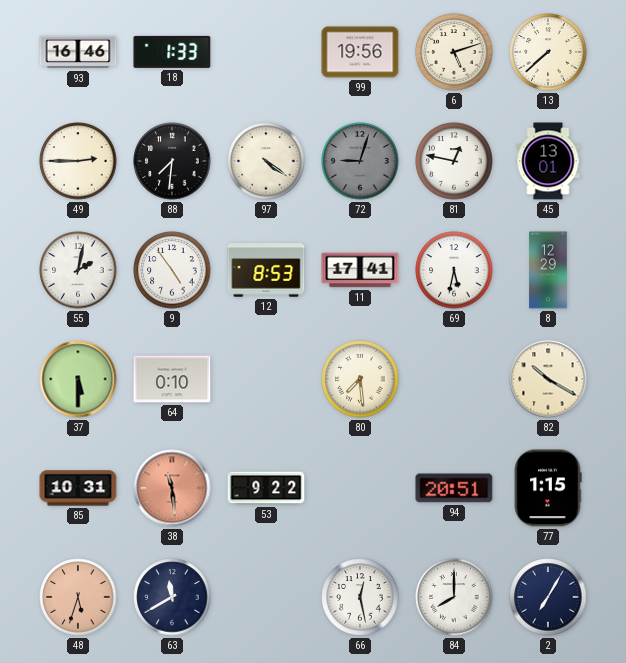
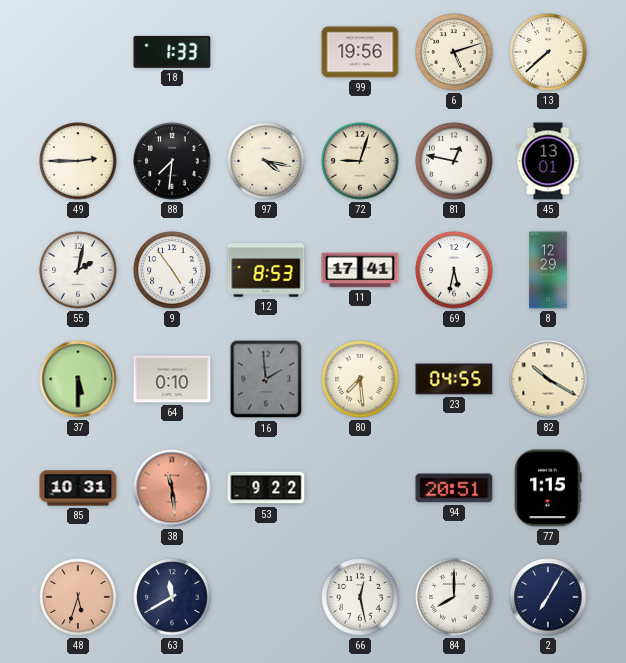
93: 16:46 -> none (78, 52)
97: 4:21 -> 4:17 (266, 161)
72 dial: grey -> cream (360, 161)
16: none -> 1:59 (266, 379)
23: none -> 04:55 (454, 379)
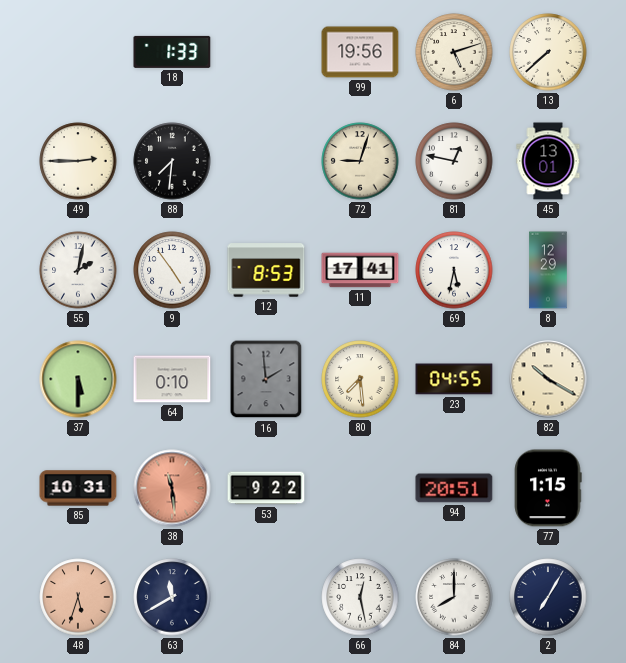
97: 4:17 -> none (266, 161)
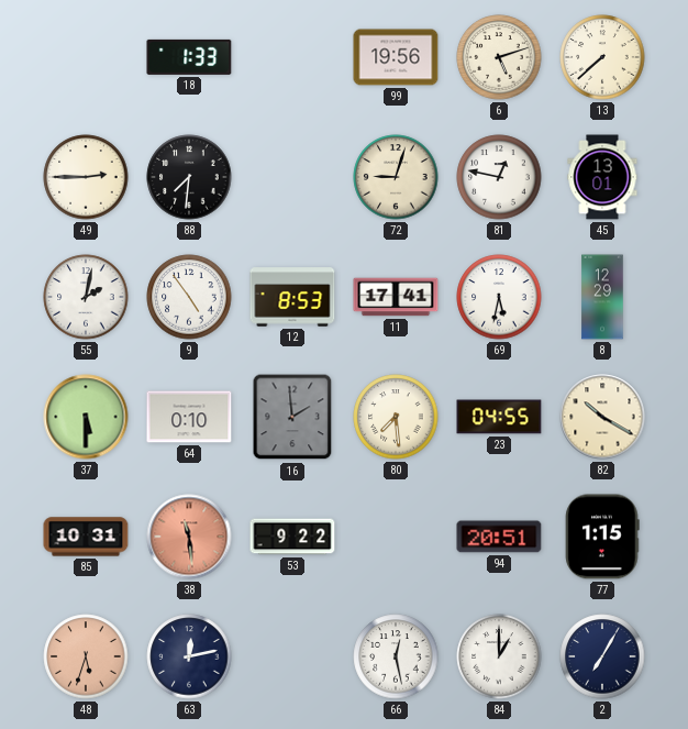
63: 11:40 -> 12:13 (189, 656)
84: 8:00 -> 1:00 (499, 656)
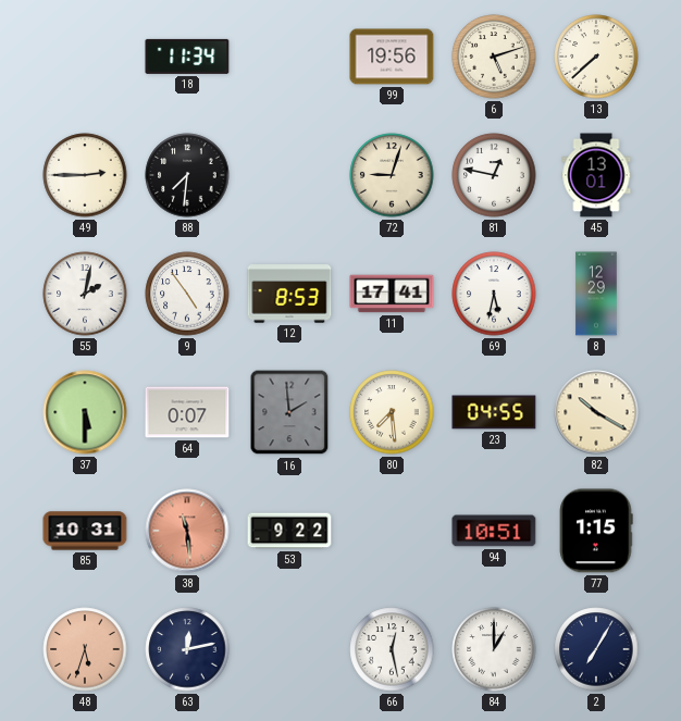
18: 1:33 -> 11:34 (187, 57)
64: 0:10 -> 0:07 (187, 412)
94: 20:51 -> 10:51 (494, 531)
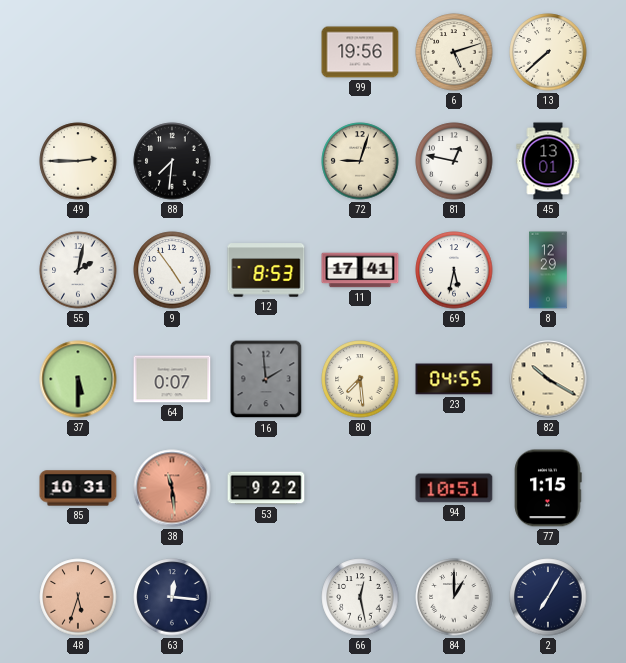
18: 11:34 -> none (187, 57)
63: 12:13 -> 12:16 (172, 597)
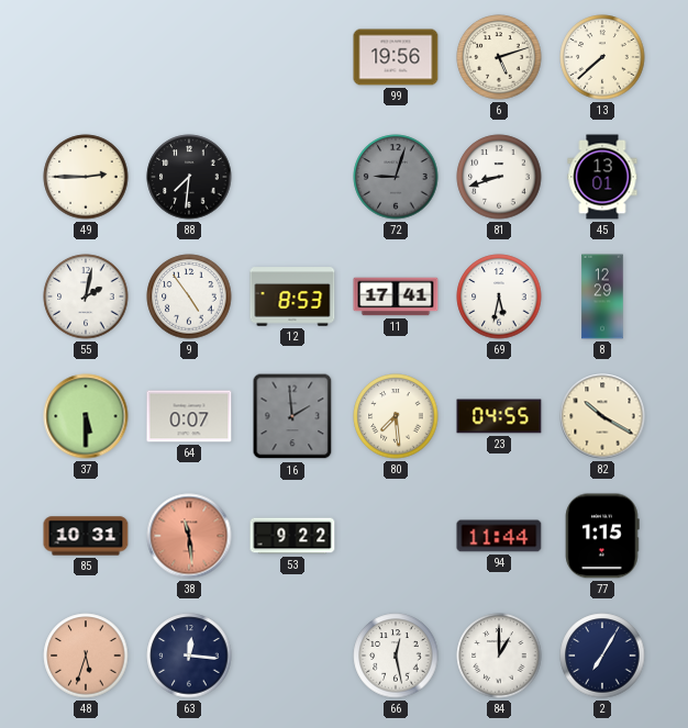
72 dial: cream -> grey (396, 177)
81: 12:47 -> 8:42 (499, 177)
94: 10:51 -> 11:44 (499, 536)
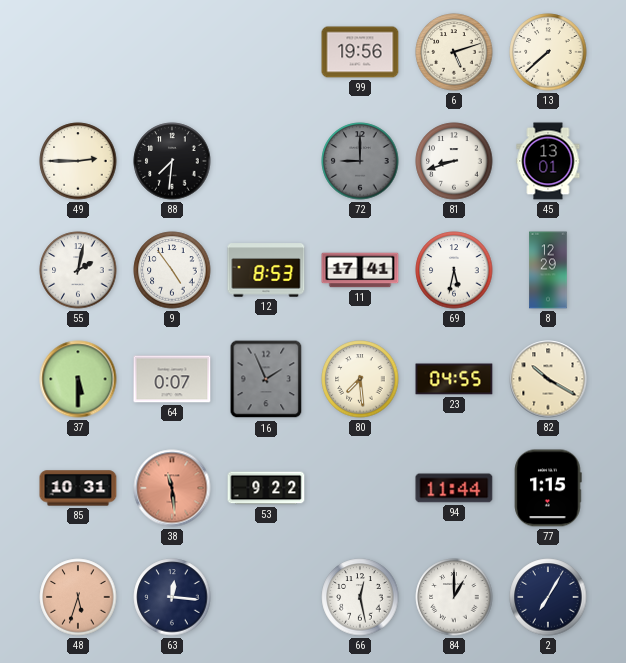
72: 9:03 -> 9:00 (360, 161)
16: 1:59 -> 1:56 (266, 379)
